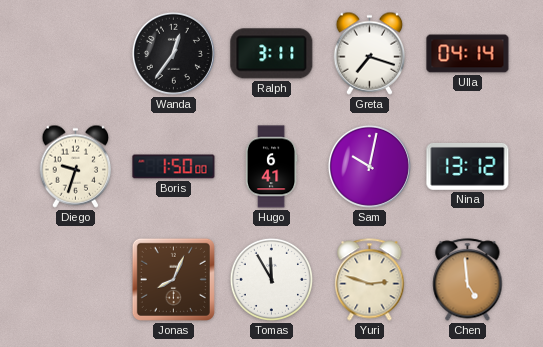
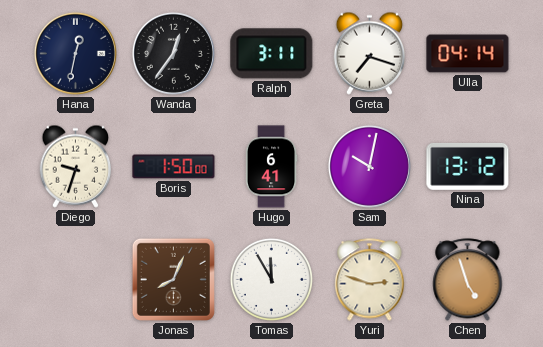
Hana: none -> 12:32 (75, 53)
Chen: 4:59 -> 4:57 (468, 280)
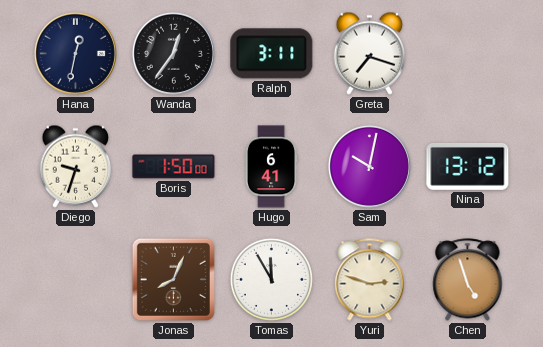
Ulla: 04:14 -> none (468, 54)
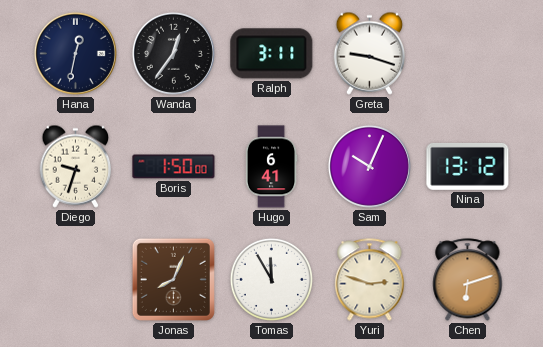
Greta: 7:18 -> 9:18 (370, 53)
Sam: 10:02 -> 10:04 (369, 166)
Chen: 4:57 -> 6:12 (468, 280)
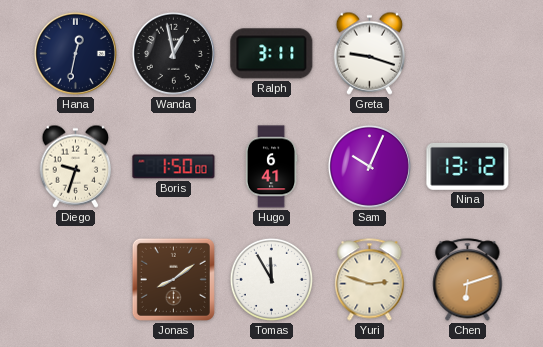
Wanda: 12:36 -> 12:58 (173, 53)
Jonas: 8:04 -> 8:09 (173, 279)
